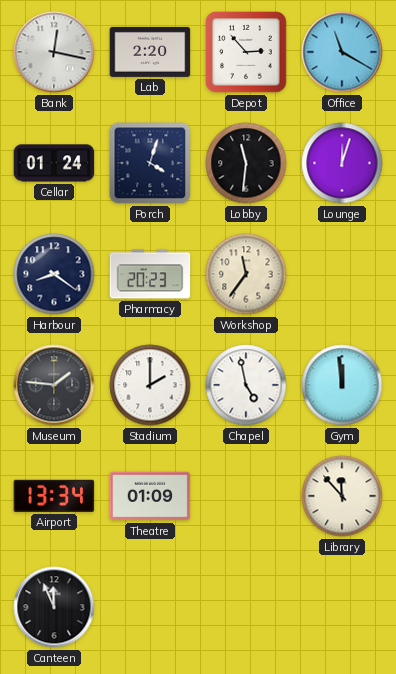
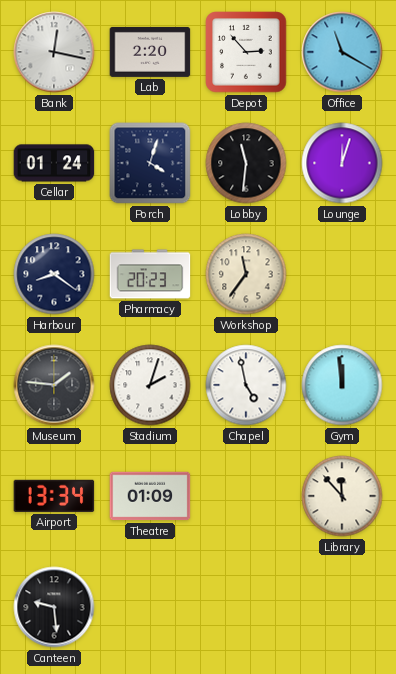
Stadium: 2:00 -> 2:03 (150, 385)
Canteen: 11:56 -> 9:29 (54, 607)
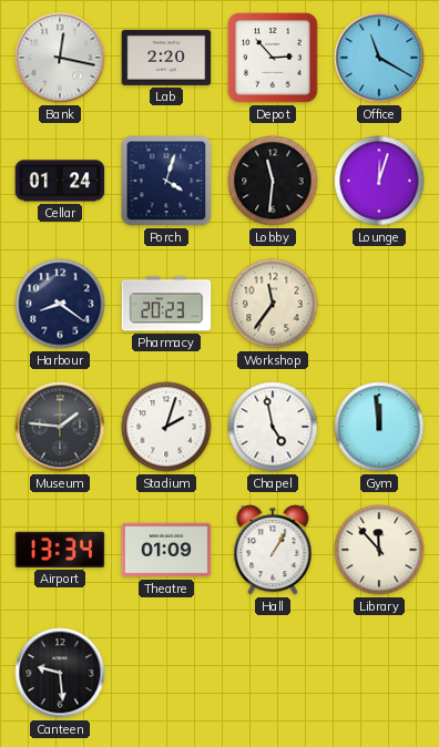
Hall: none -> 1:05 (273, 550)
